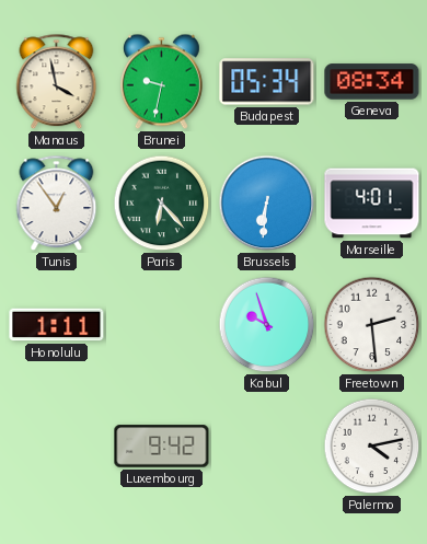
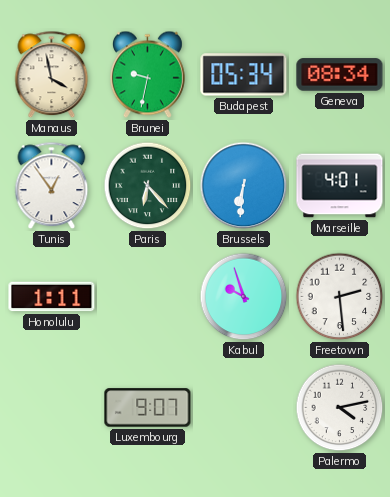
Luxembourg: 9:42 -> 9:07 (148, 408)
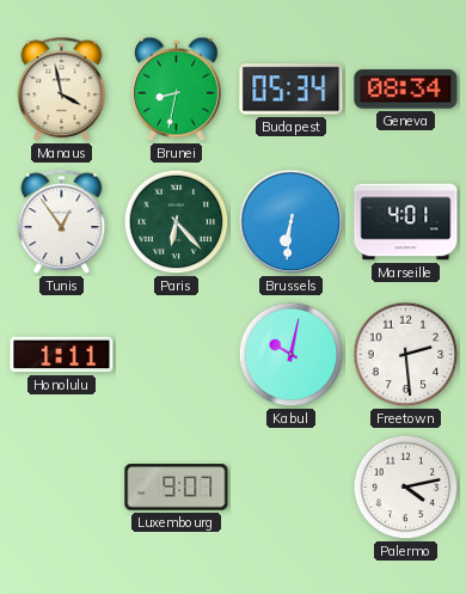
Brunei: 9:32 -> 8:32 (176, 90)
Kabul: 9:57 -> 10:02 (292, 355)
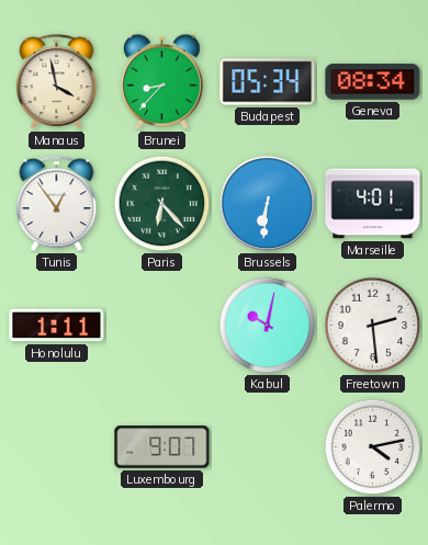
Brunei: 8:32 -> 8:37 (161, 82)
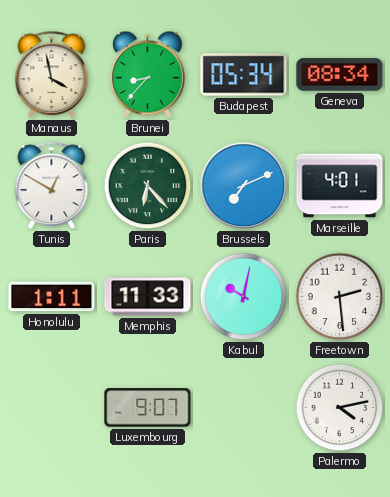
Tunis: 12:54 -> 12:50 (52, 186)
Brussels: 6:31 -> 7:11 (244, 186)
Memphis: none -> 11:33 (148, 297)
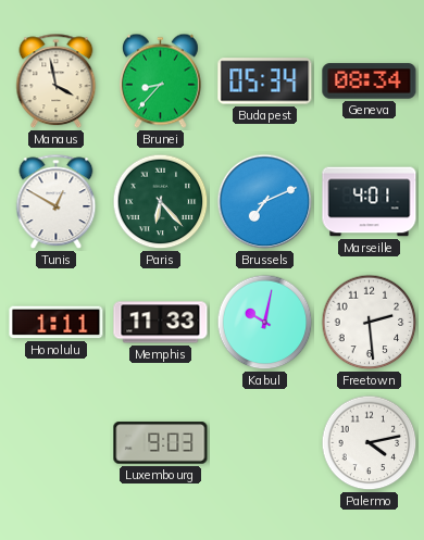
Luxembourg: 9:07 -> 9:03 (161, 443)
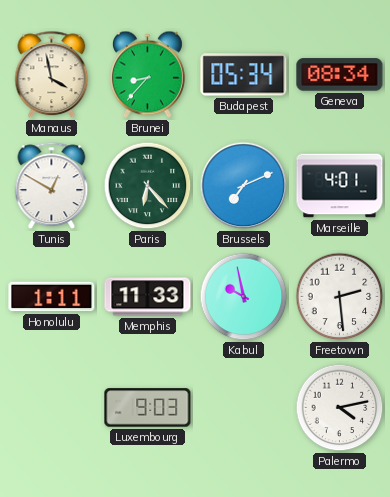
Kabul: 10:02 -> 9:58 (244, 297)
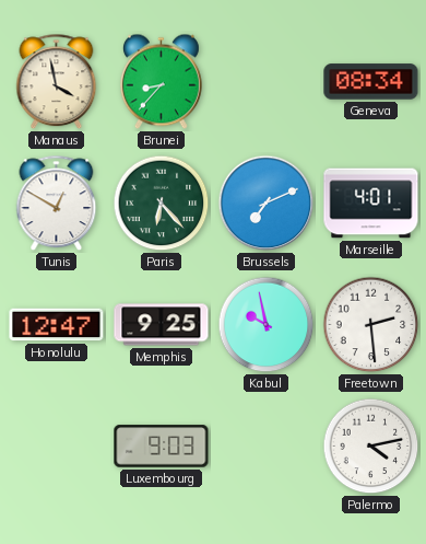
Budapest: 05:34 -> none (244, 75)
Honolulu: 1:11 -> 12:47 (57, 325)
Memphis: 11:33 -> 9:25 (162, 325)
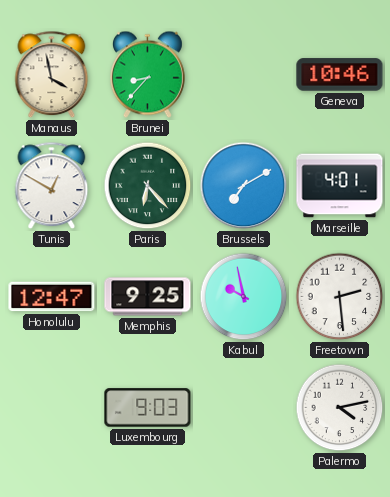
Geneva: 08:34 -> 10:46 (340, 75)
Brussels: 7:11 -> 7:10 (244, 186)
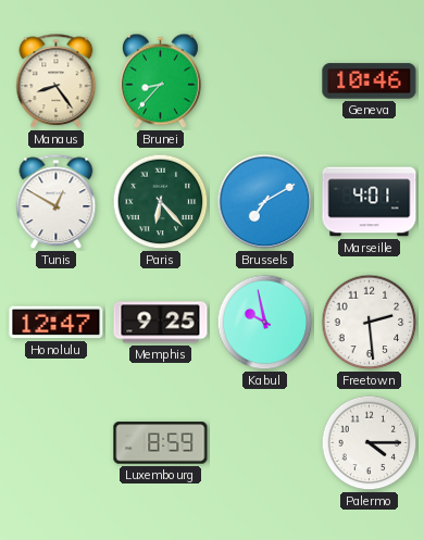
Manaus: 3:58 -> 8:24 (57, 81)
Luxembourg: 9:03 -> 8:59 (161, 443)
Palermo: 4:13 -> 4:15 (370, 443)
